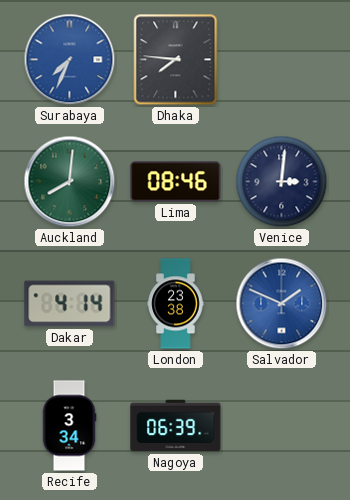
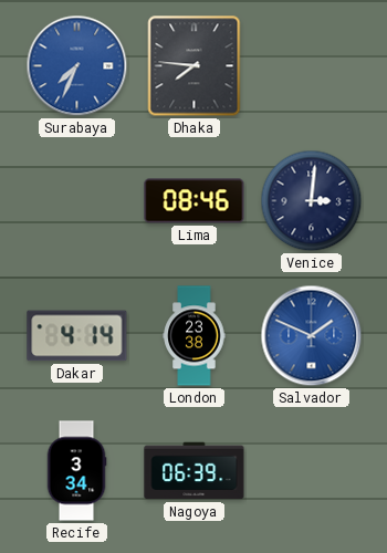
Auckland: 8:01 -> none (70, 182)
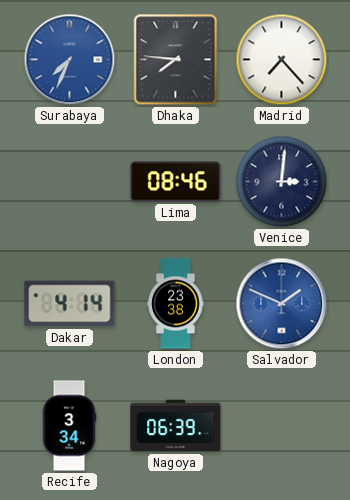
Madrid: none -> 7:23 (282, 60)
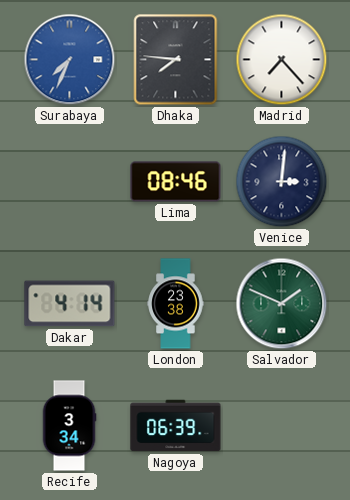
Salvador dial: blue -> green (282, 304)
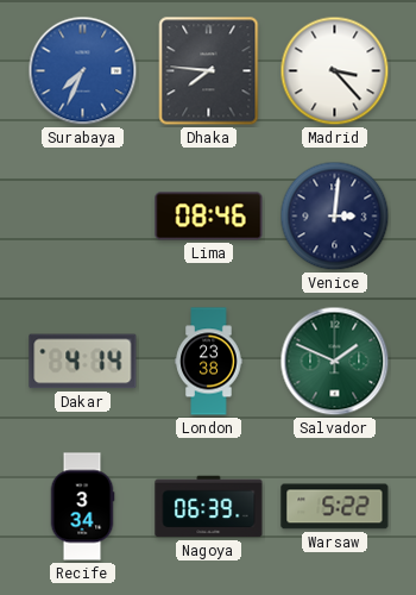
Madrid: 7:23 -> 3:23 (335, 71)
Warsaw: none -> 5:22 (335, 507)
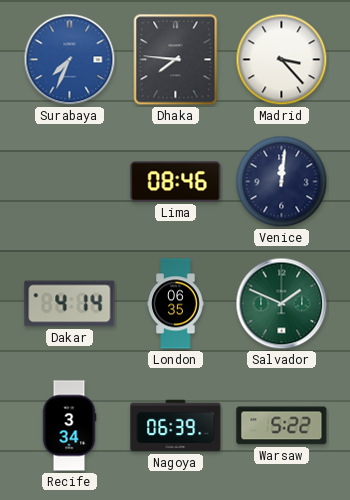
Venice: 3:01 -> 12:01 (282, 182)
London: 23:38 -> 06:35 (176, 304)
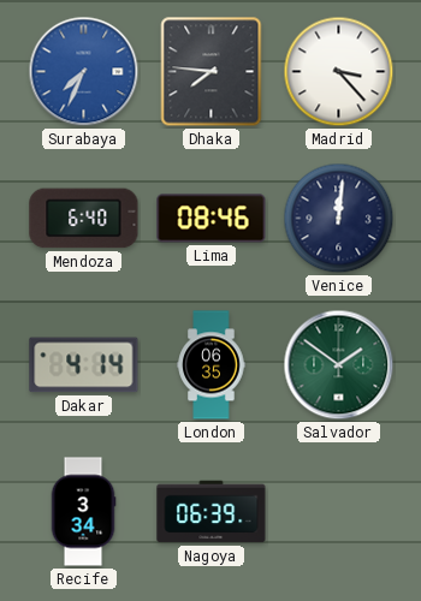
Mendoza: none -> 6:40 (84, 219)
Salvador: 1:49 -> 1:51 (339, 365)
Warsaw: 5:22 -> none (282, 426)
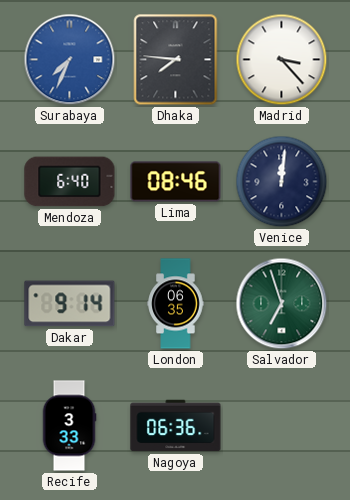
Dakar: 4:14 -> 9:14 (70, 304)
Salvador: 1:51 -> 6:57 (282, 304)
Recife: 3:34 -> 3:33 (69, 426)
Nagoya: 06:39 -> 06:36 (176, 426)
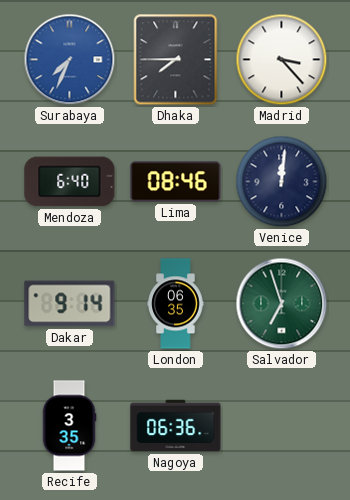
Dhaka: 7:46 -> 7:45 (176, 60)
Recife: 3:33 -> 3:35 (69, 426)
